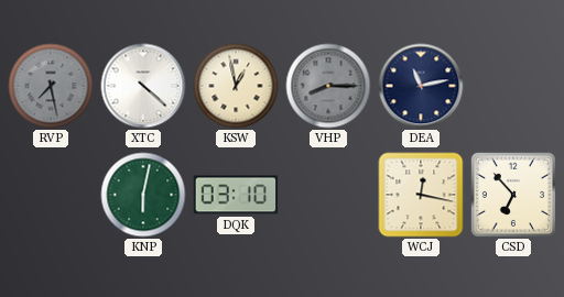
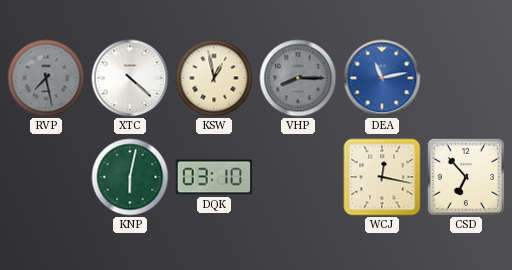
DEA dial: navy -> blue (382, 78)
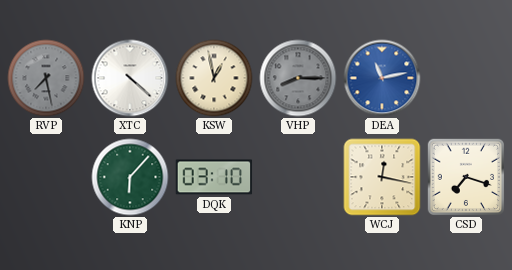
KNP: 6:02 -> 6:07 (130, 177)
CSD: 6:53 -> 7:18 (465, 176)
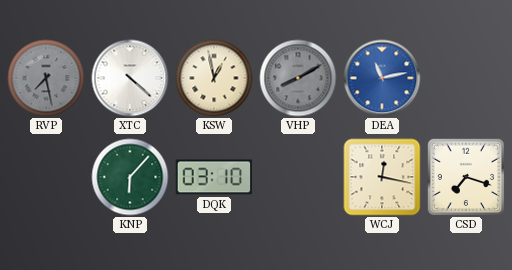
VHP: 8:15 -> 8:10 (298, 78)
